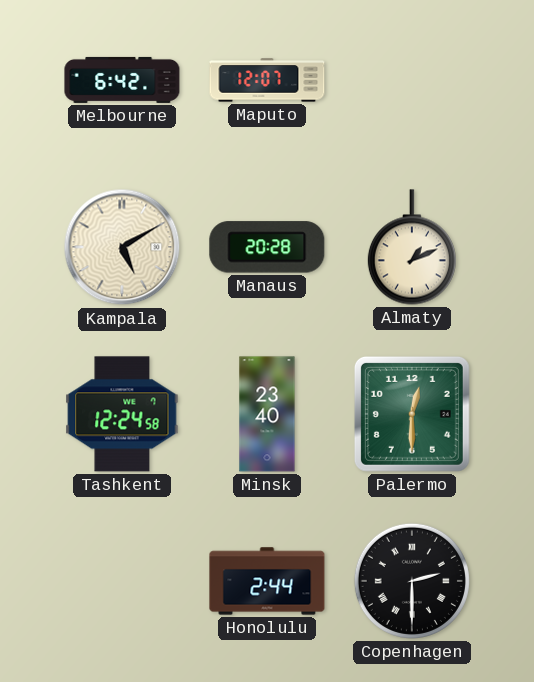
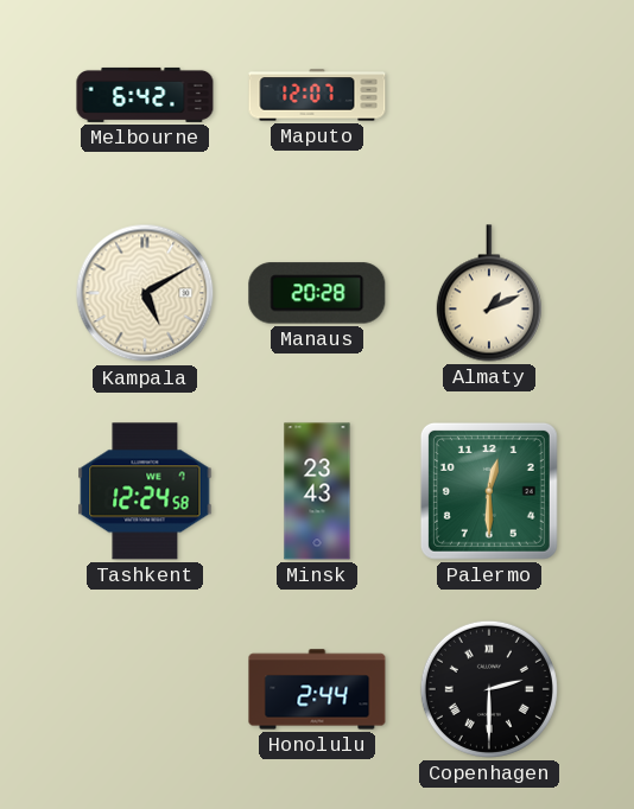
Minsk: 23:40 -> 23:43 (317, 491)
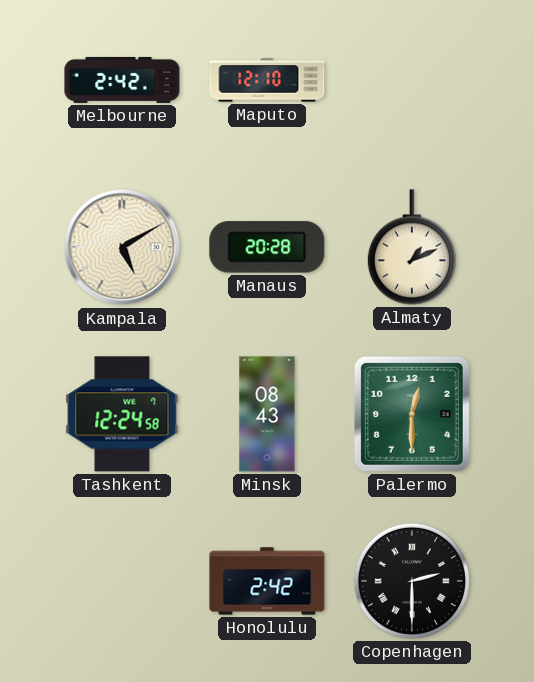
Melbourne: 6:42 -> 2:42 (122, 80)
Maputo: 12:07 -> 12:10 (267, 80)
Minsk: 23:43 -> 08:43 (267, 414)
Honolulu: 2:44 -> 2:42 (267, 581)
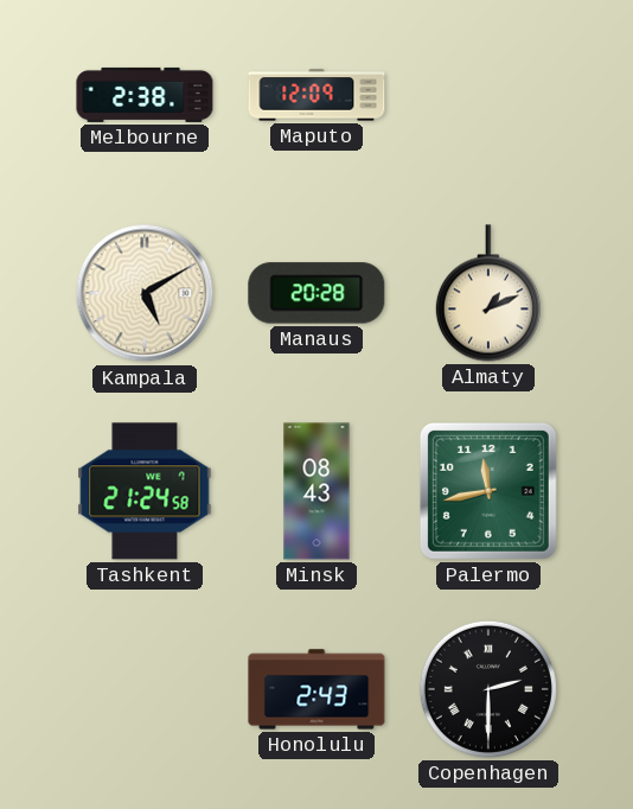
Melbourne: 2:42 -> 2:38 (145, 95)
Maputo: 12:10 -> 12:09 (316, 95)
Tashkent: 12:24 -> 21:24 (145, 491)
Palermo: 12:30 -> 11:43 (488, 491)
Honolulu: 2:42 -> 2:43 (316, 689)
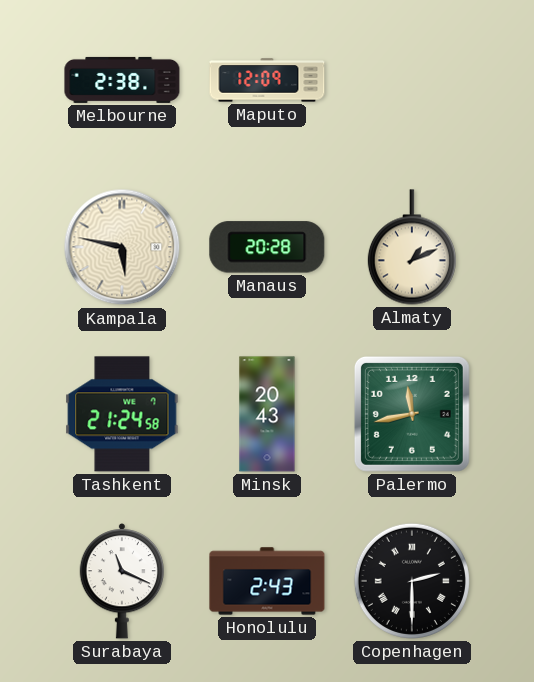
Kampala: 5:10 -> 5:47 (122, 247)
Minsk: 08:43 -> 20:43 (267, 414)
Surabaya: none -> 11:19 (122, 581)
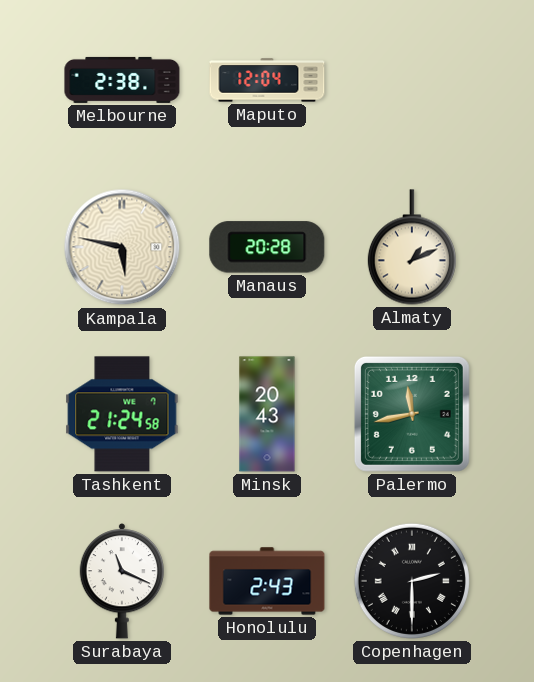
Maputo: 12:09 -> 12:04 (267, 80)
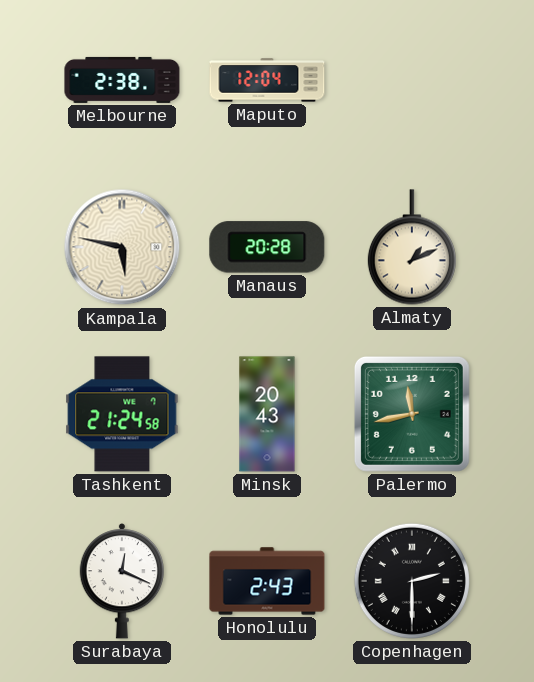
Surabaya: 11:19 -> 12:19 (122, 581)
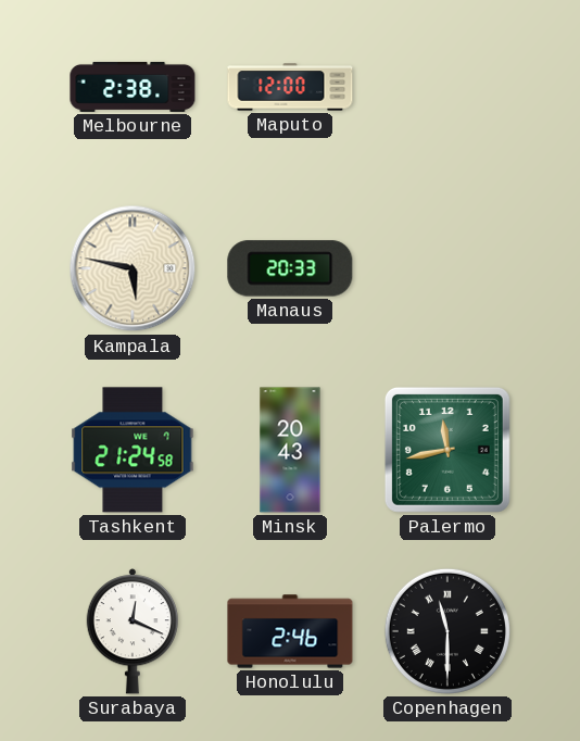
Maputo: 12:04 -> 12:00 (290, 87)
Manaus: 20:28 -> 20:33 (290, 268)
Almaty: 1:11 -> none (412, 247)
Honolulu: 2:43 -> 2:46 (290, 631)
Copenhagen: 2:30 -> 11:30 (447, 631)
